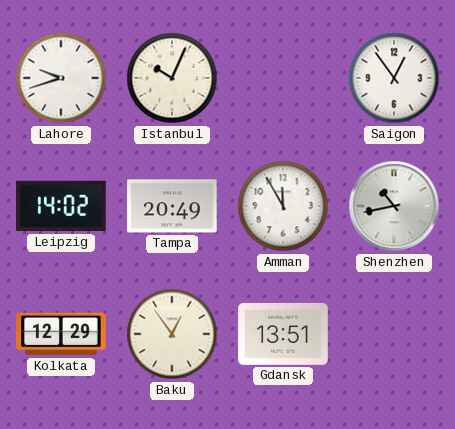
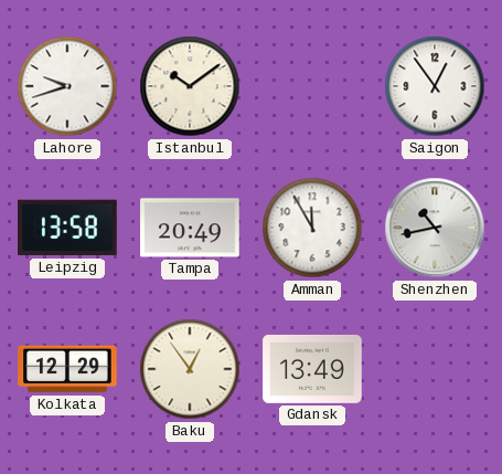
Istanbul: 10:04 -> 10:09 (190, 86)
Leipzig: 14:02 -> 13:58 (67, 228)
Gdansk: 13:51 -> 13:49 (312, 369)
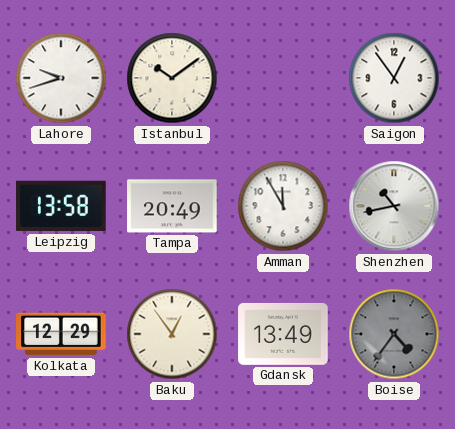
Boise: none -> 4:36 (394, 334)
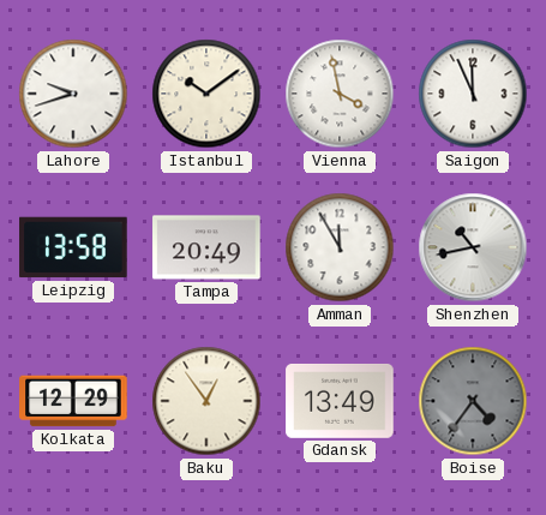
Vienna: none -> 3:58 (340, 94)
Saigon: 12:54 -> 11:56 (473, 94)
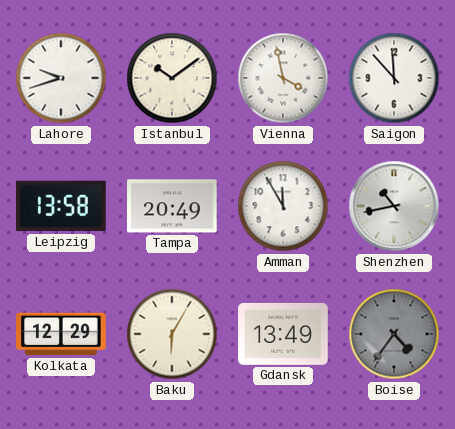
Saigon: 11:56 -> 11:53 (394, 78)
Baku: 12:54 -> 6:05 (172, 334)
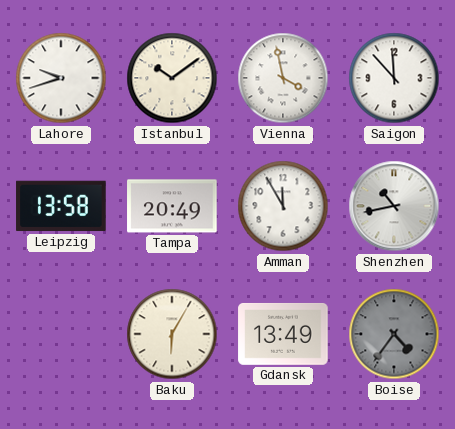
Kolkata: 12:29 -> none (61, 334)
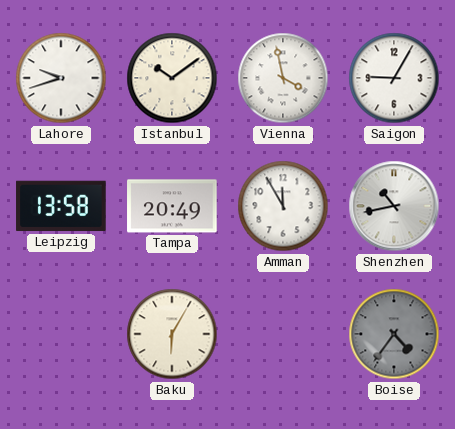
Saigon: 11:53 -> 9:05 (394, 78)
Gdansk: 13:49 -> none (283, 334)
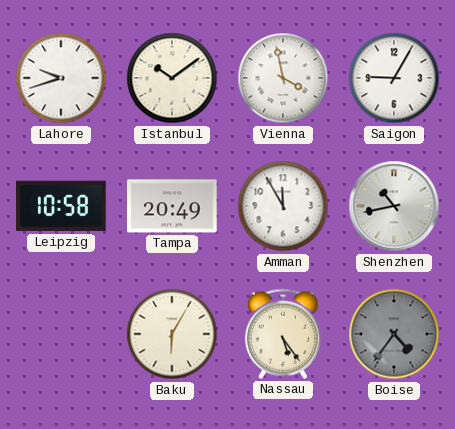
Leipzig: 13:58 -> 10:58 (61, 206)
Nassau: none -> 5:24 (283, 334)
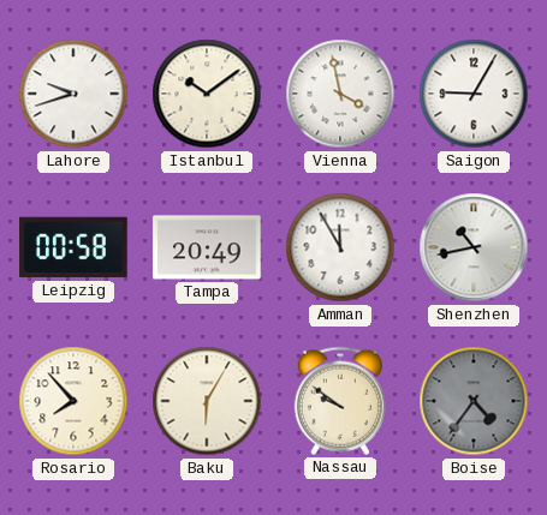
Leipzig: 10:58 -> 00:58 (73, 247)
Rosario: none -> 7:53 (73, 401)
Nassau: 5:24 -> 9:51 (340, 401)
